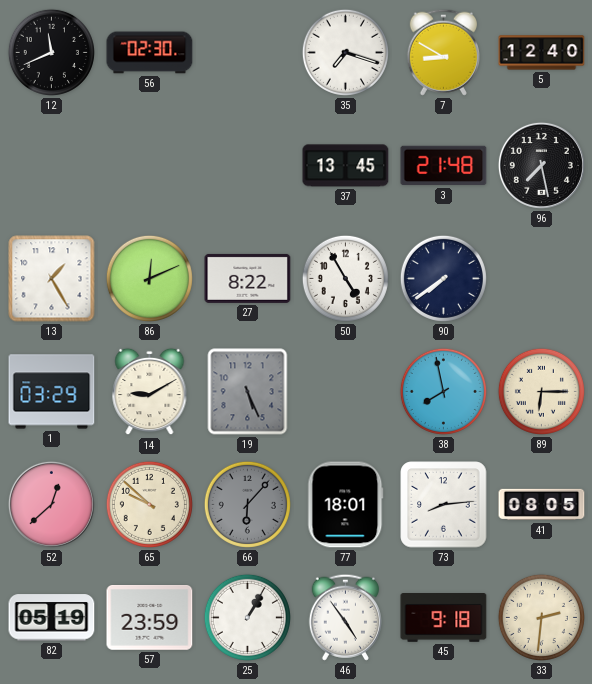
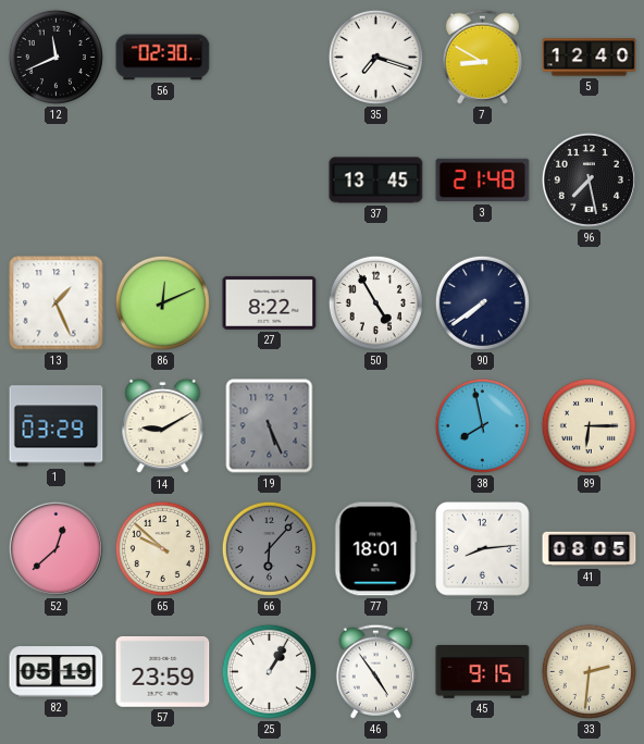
13: 1:25 -> 1:26 (57, 303)
45: 9:18 -> 9:15 (483, 672)
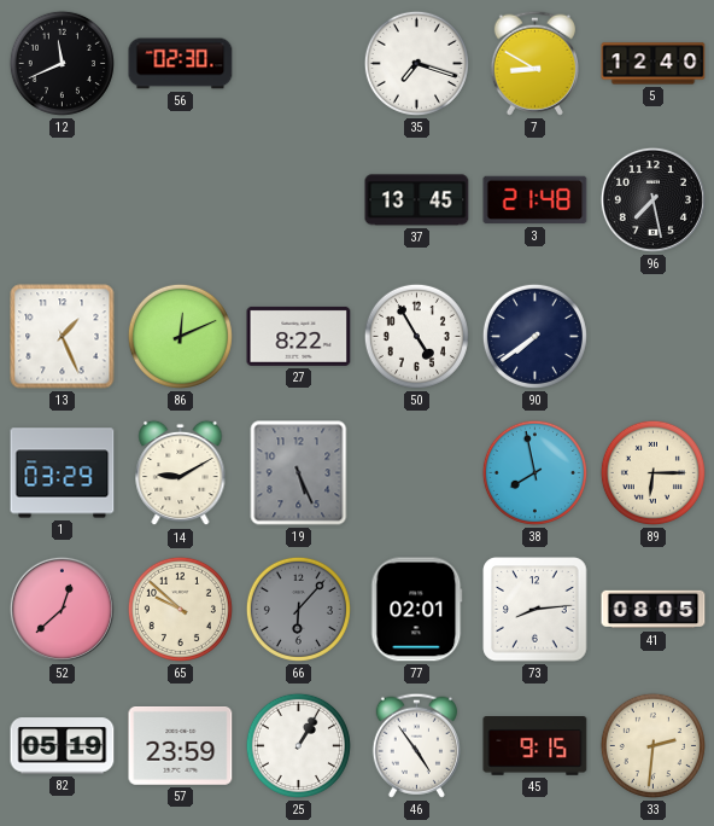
77: 18:01 -> 02:01 (417, 610)
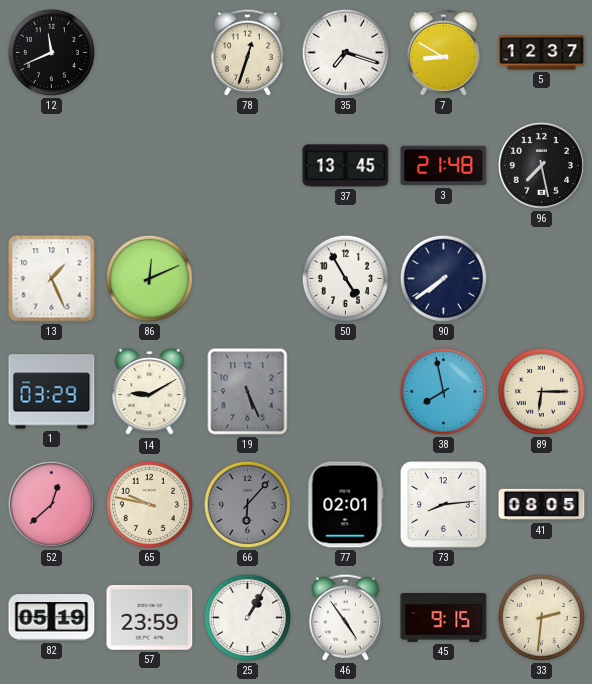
56: 02:30 -> none (181, 64)
78: none -> 12:33 (247, 52)
5: 12:40 -> 12:37 (542, 53)
27: 8:22 -> none (299, 336)
65: 9:52 -> 9:47 (149, 504)
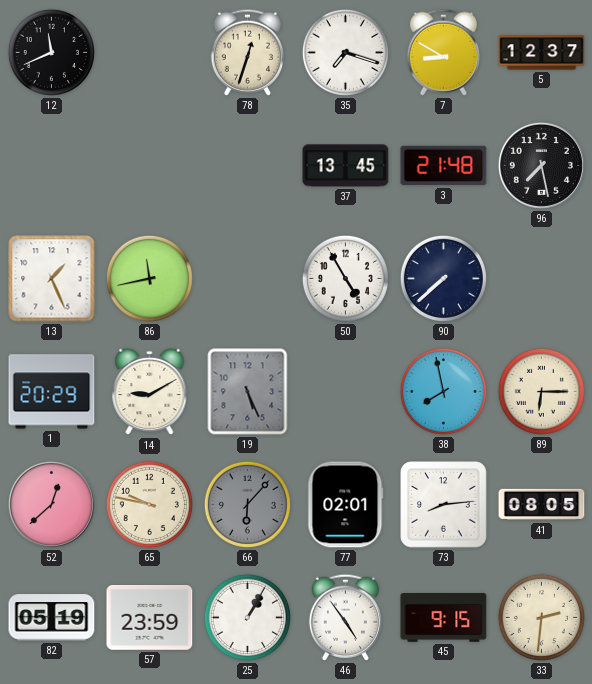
86: 12:11 -> 11:43 (149, 278)
90: 7:39 -> 7:38 (443, 278)
1: 03:29 -> 20:29 (52, 392)
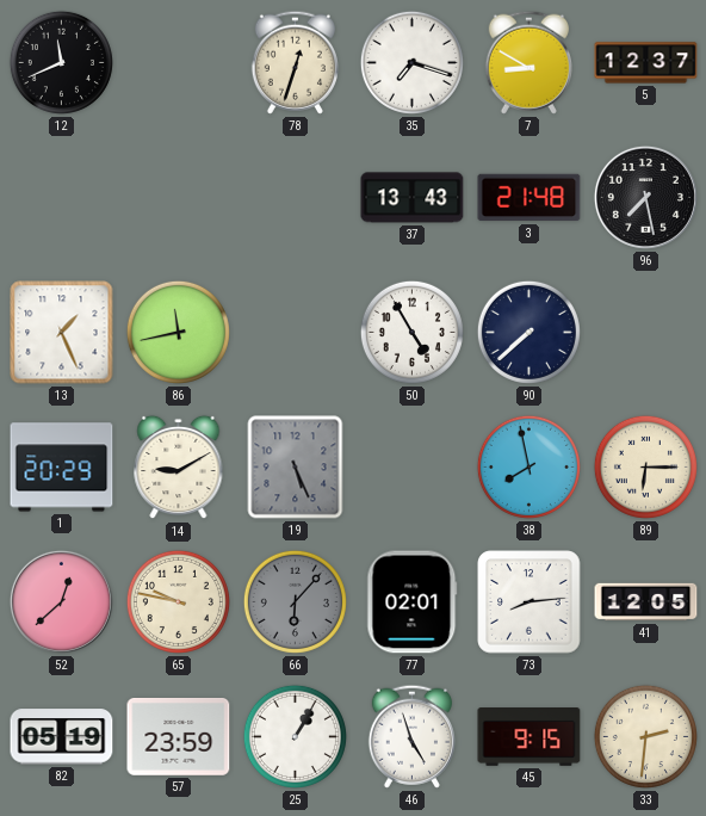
37: 13:45 -> 13:43 (413, 198)
41: 08:05 -> 12:05 (646, 602)
46: 4:54 -> 4:57 (411, 736)
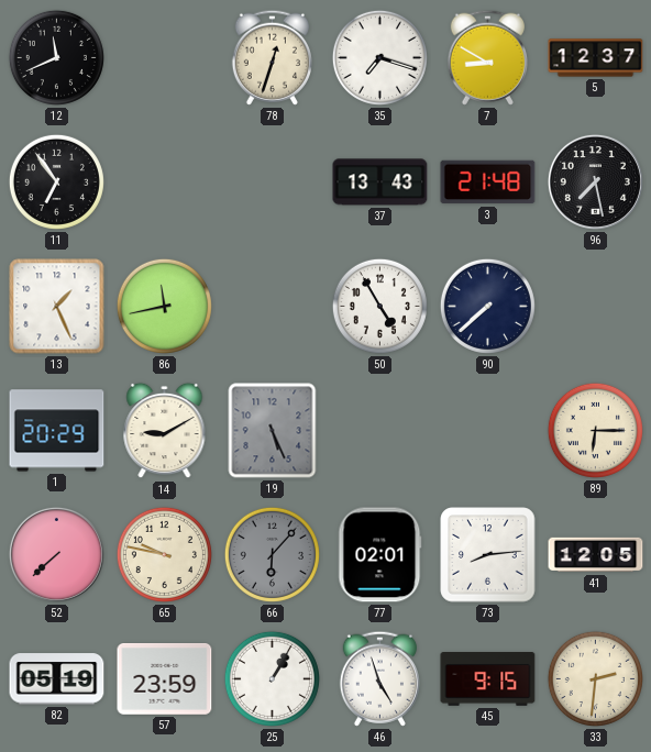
11: none -> 6:54 (56, 181)
38: 7:58 -> none (528, 466)
52: 12:38 -> 7:38 (56, 554)
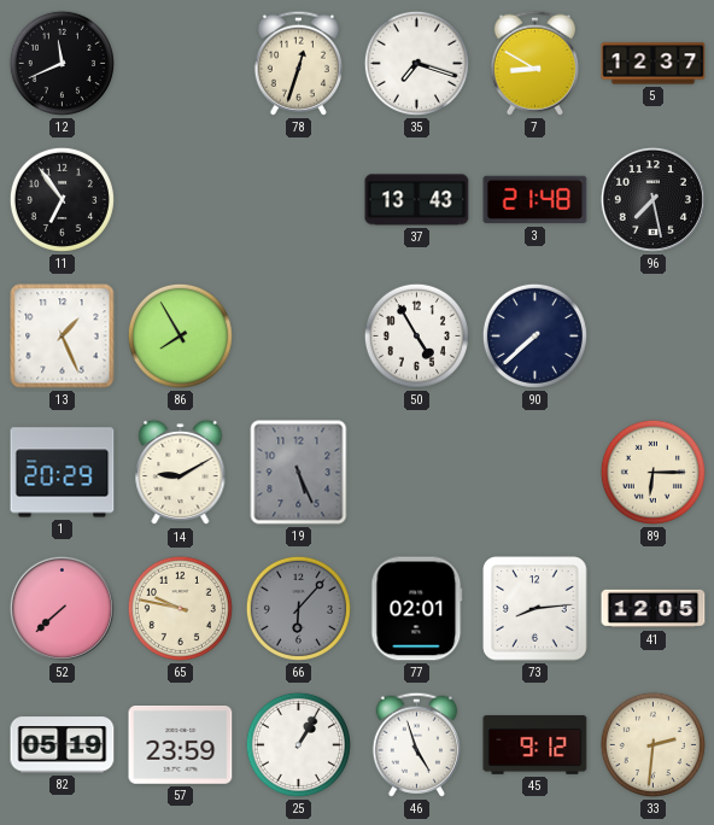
86: 11:43 -> 7:55 (180, 335)
45: 9:15 -> 9:12 (535, 745)
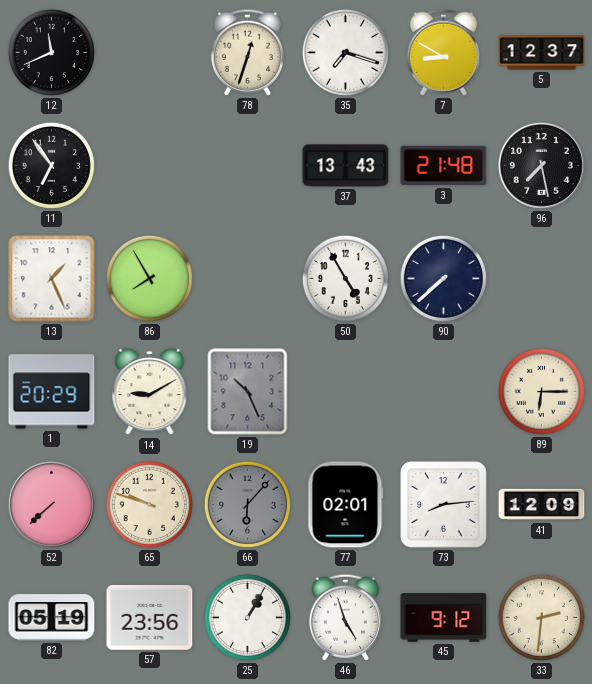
19: 5:26 -> 10:26 (248, 392)
65: 9:47 -> 9:48 (149, 504)
41: 12:05 -> 12:09 (542, 505)
57: 23:59 -> 23:56 (150, 618)
